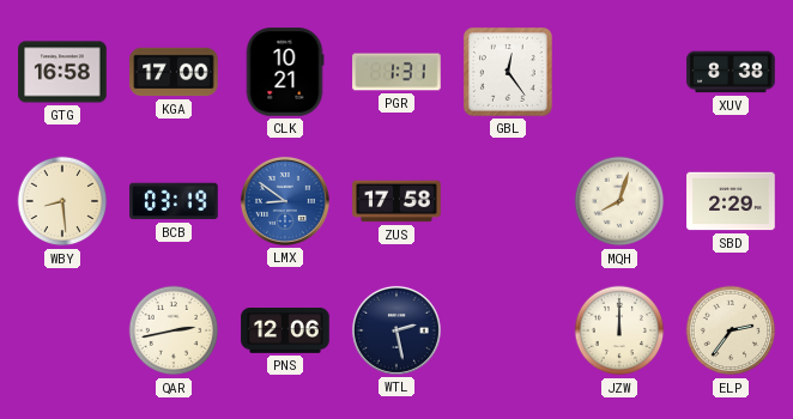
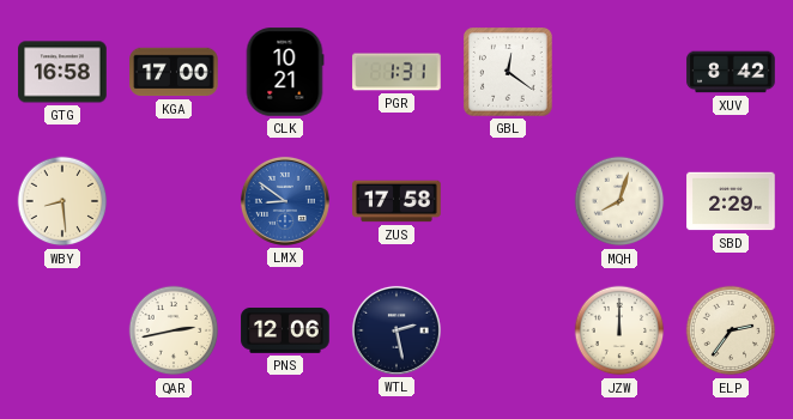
GBL: 12:24 -> 12:21 (509, 73)
XUV: 8:38 -> 8:42 (731, 72)
BCB: 03:19 -> none (174, 201)
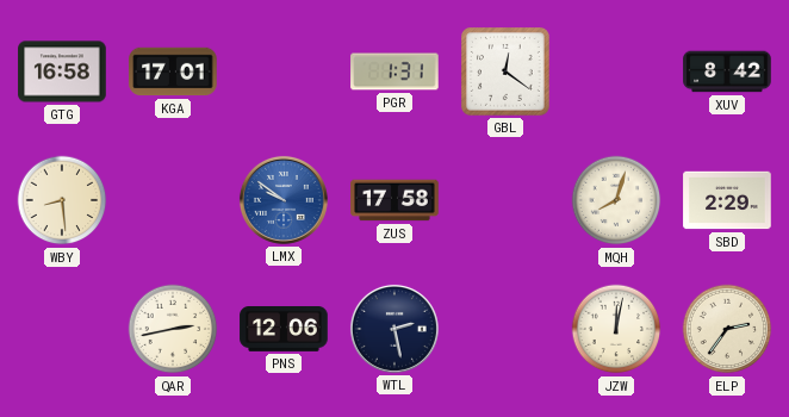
KGA: 17:00 -> 17:01 (173, 71)
CLK: 10:21 -> none (285, 72)
LMX: 8:51 -> 9:51 (284, 200)
JZW: 12:00 -> 12:02 (616, 329)
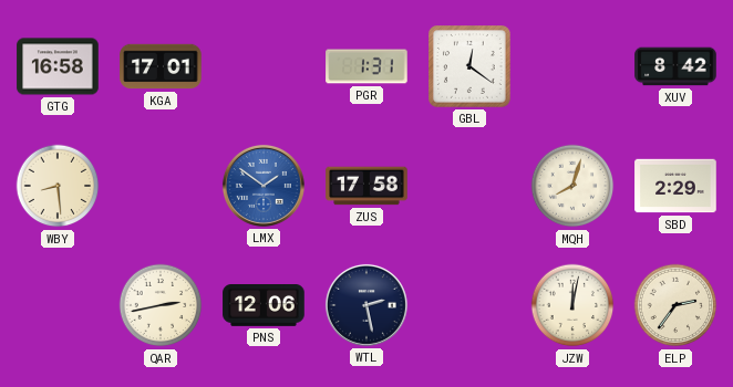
LMX: 9:51 -> 1:51 (264, 186)
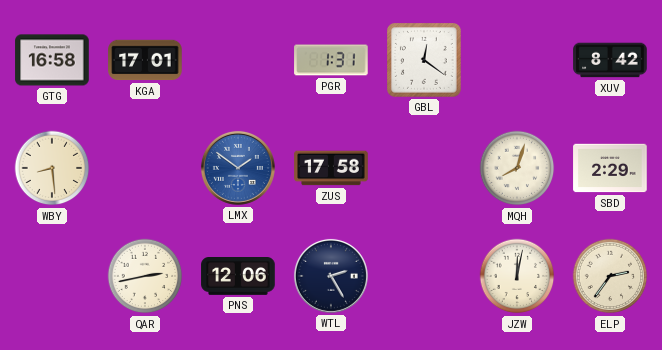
WTL: 2:28 -> 2:25 (331, 276)
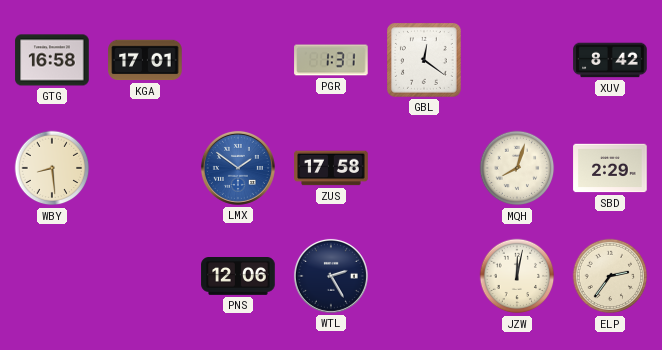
QAR: 2:43 -> none (145, 276)
